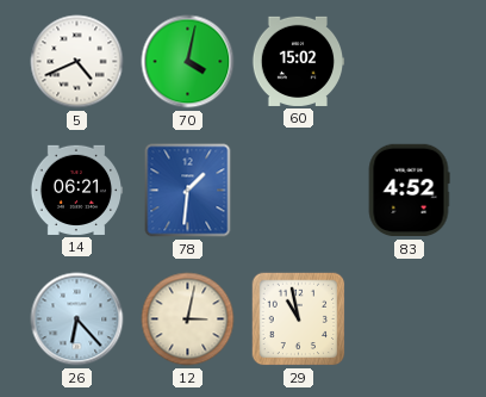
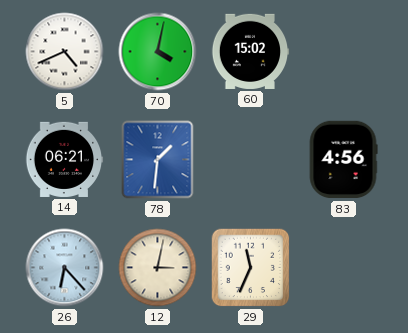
83: 4:52 -> 4:56 (343, 160)
29: 10:58 -> 11:34 (251, 268)
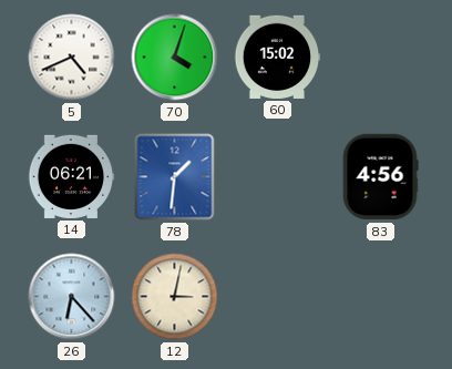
70: 4:02 -> 4:03 (175, 58)
29: 11:34 -> none (251, 268)
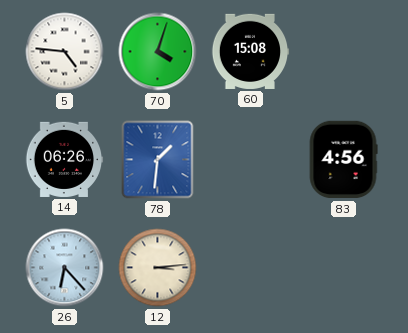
5: 4:41 -> 4:46 (65, 52)
60: 15:02 -> 15:08 (250, 51)
14: 06:21 -> 06:26 (64, 159)
12: 3:02 -> 3:14 (158, 268)
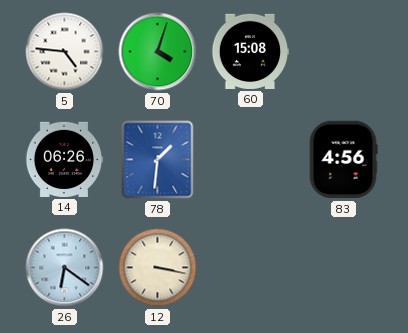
26: 6:23 -> 6:21 (65, 268)
12: 3:14 -> 3:17 (158, 268)
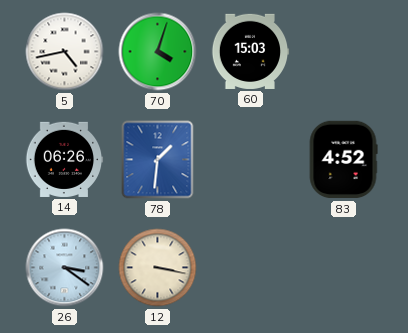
5: 4:46 -> 4:43 (65, 52)
60: 15:08 -> 15:03 (250, 51)
83: 4:56 -> 4:52 (343, 160)
26: 6:21 -> 3:21 (65, 268)
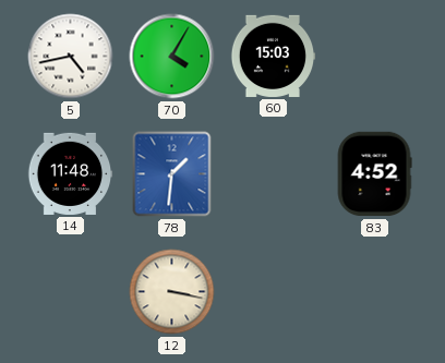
70: 4:03 -> 4:05 (172, 57)
14: 06:26 -> 11:48 (70, 173)
26: 3:21 -> none (65, 268)
